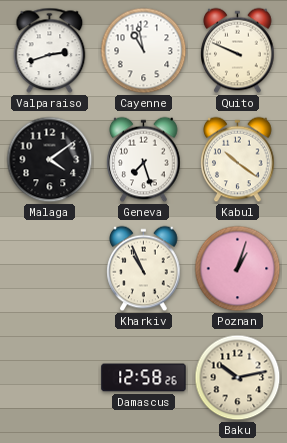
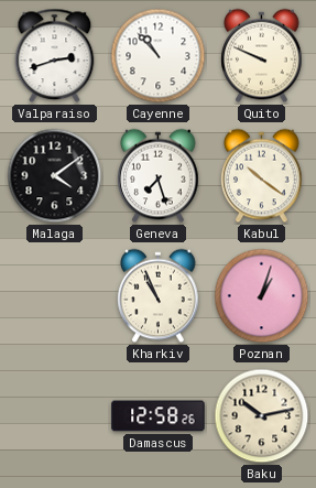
Cayenne: 10:58 -> 10:53 (159, 56)
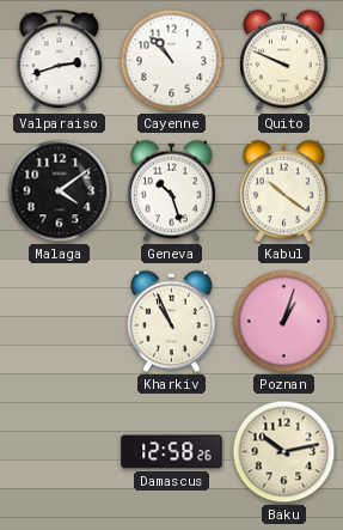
Geneva: 7:27 -> 10:27 (172, 191)
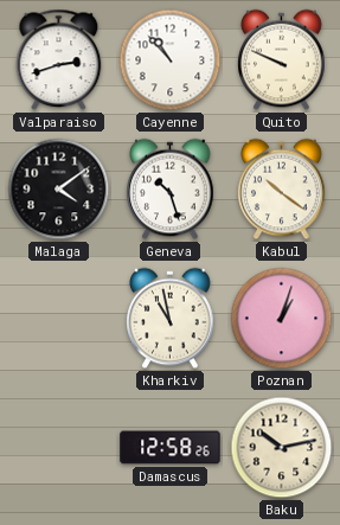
Kharkiv: 10:56 -> 10:58 (171, 319)
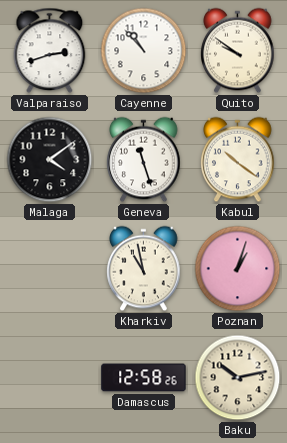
Quito: 9:49 -> 9:51 (238, 51)
Geneva: 10:27 -> 11:27 (144, 160)
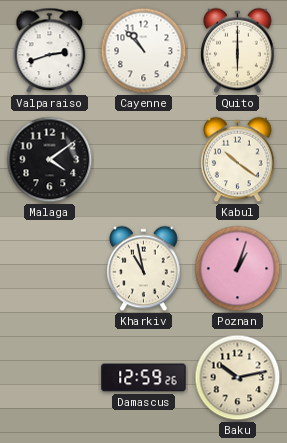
Quito: 9:51 -> 6:00 (238, 51)
Geneva: 11:27 -> none (144, 160)
Damascus: 12:58 -> 12:59 (144, 378)
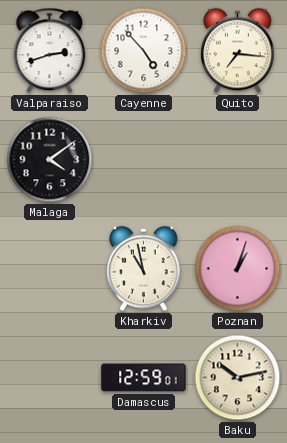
Cayenne: 10:53 -> 4:53 (144, 51)
Quito: 6:00 -> 7:16 (238, 51)
Kabul: 10:21 -> none (238, 160)
Damascus: 12:59:26 -> 12:59:01 (144, 378)
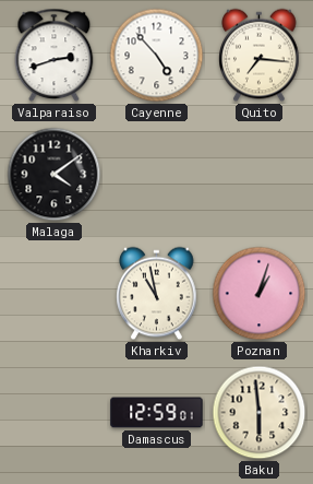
Baku: 10:13 -> 5:59 (260, 413)
